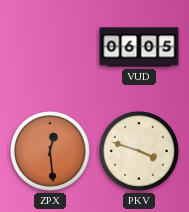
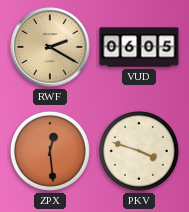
RWF: none -> 2:20 (50, 47)
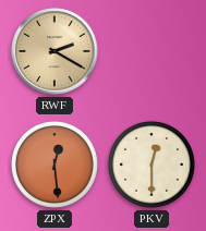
VUD: 06:05 -> none (139, 47)
PKV: 3:48 -> 12:30 (152, 165)
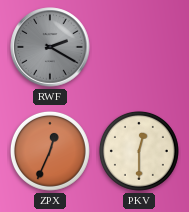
RWF dial: champagne -> grey (50, 47)
ZPX: 12:29 -> 12:34 (50, 151)
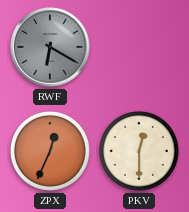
RWF: 2:20 -> 6:20 (50, 47)
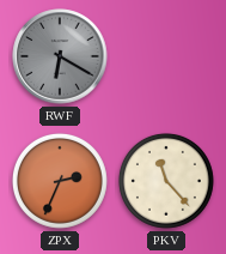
ZPX: 12:34 -> 2:34 (60, 181)
PKV: 12:30 -> 11:23 (166, 181)
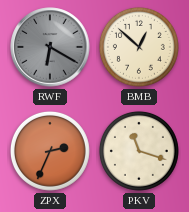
BMB: none -> 12:52 (139, 47)
PKV: 11:23 -> 11:18 (139, 151)
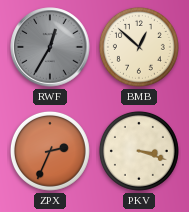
RWF: 6:20 -> 12:35 (50, 47)
PKV: 11:18 -> 3:18 (139, 151)
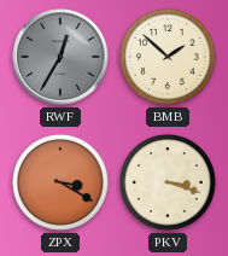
BMB: 12:52 -> 1:52 (168, 57)
ZPX: 2:34 -> 3:20 (60, 182)
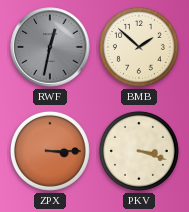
RWF: 12:35 -> 12:32 (50, 47)
ZPX: 3:20 -> 3:15 (50, 151)
